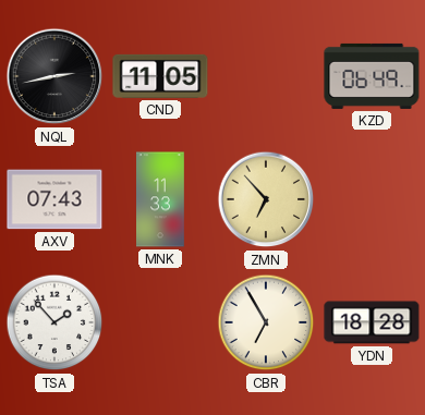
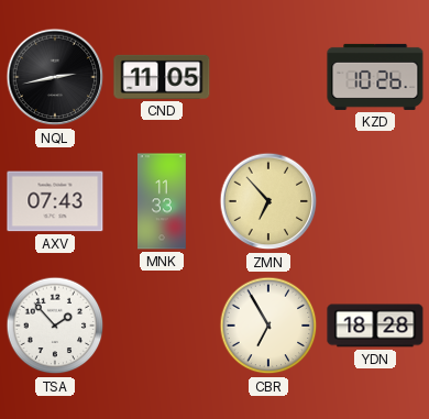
KZD: 06:49 -> 10:26 (375, 77)
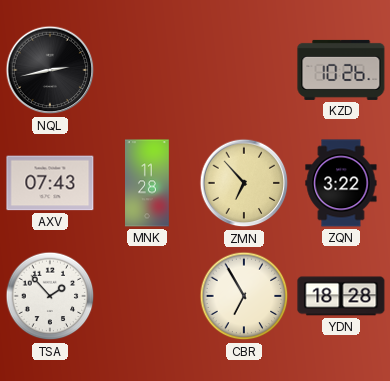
CND: 11:05 -> none (162, 77)
MNK: 11:33 -> 11:28 (148, 183)
ZQN: none -> 3:22 (341, 183)
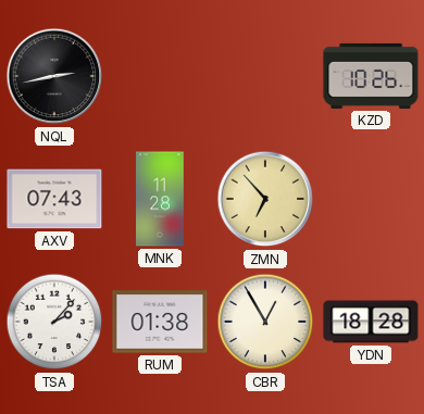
ZQN: 3:22 -> none (341, 183)
TSA: 1:53 -> 2:07 (54, 322)
RUM: none -> 01:38 (160, 322)
CBR: 6:55 -> 12:55 (265, 322)
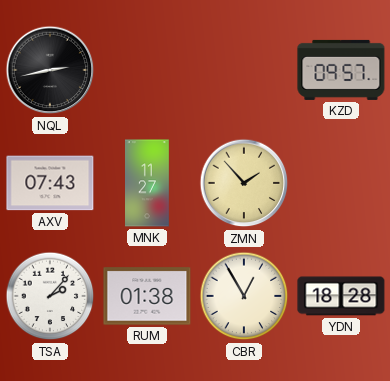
KZD: 10:26 -> 09:57 (341, 70)
MNK: 11:28 -> 11:27 (148, 183)
ZMN: 6:53 -> 1:53 (244, 183)
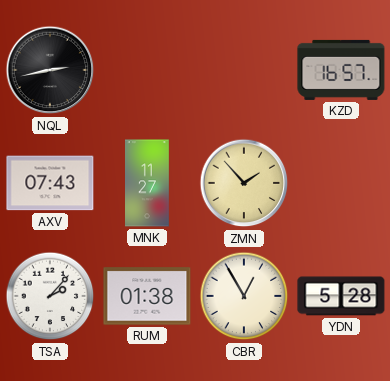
KZD: 09:57 -> 16:57 (341, 70)
YDN: 18:28 -> 5:28 (341, 296)
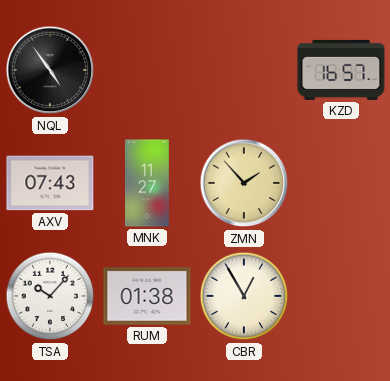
NQL: 2:43 -> 4:54 (50, 70)
TSA: 2:07 -> 10:07 (50, 296)
YDN: 5:28 -> none (341, 296)
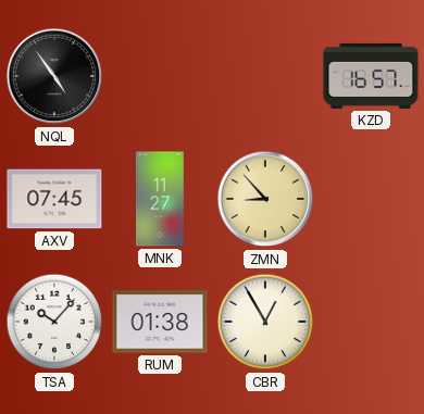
AXV: 07:43 -> 07:45 (54, 199)
ZMN: 1:53 -> 8:53 (265, 199)
